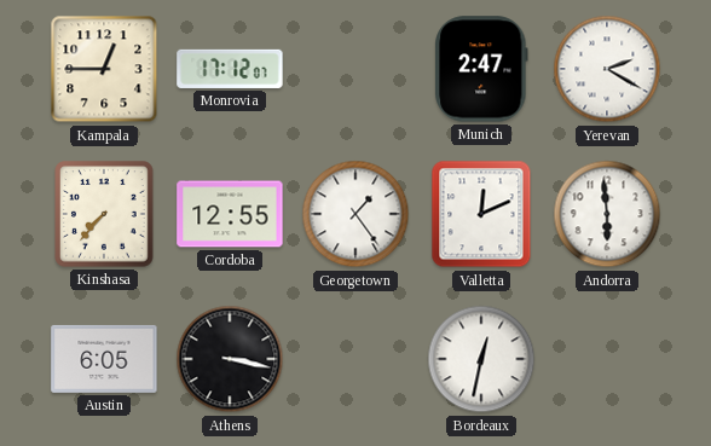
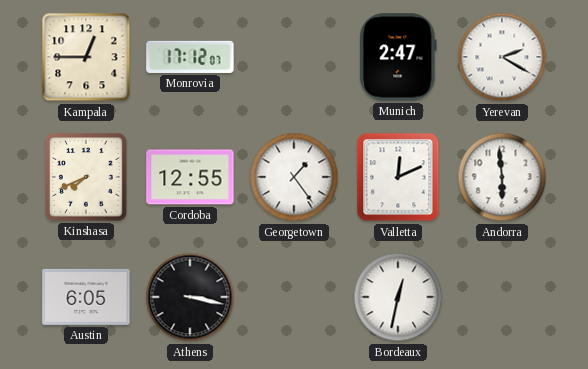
Kinshasa: 7:37 -> 7:41 (86, 177)
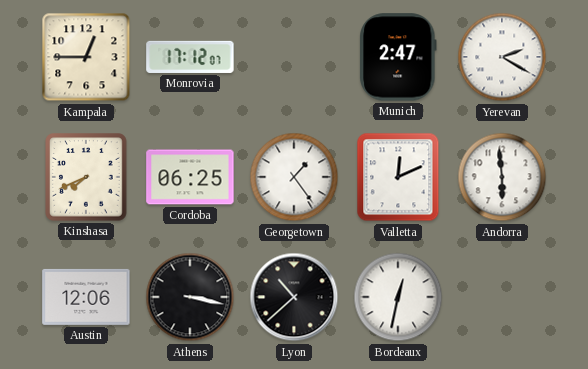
Cordoba: 12:55 -> 06:25 (190, 177)
Austin: 6:05 -> 12:06 (86, 297)
Lyon: none -> 10:38 (294, 297)
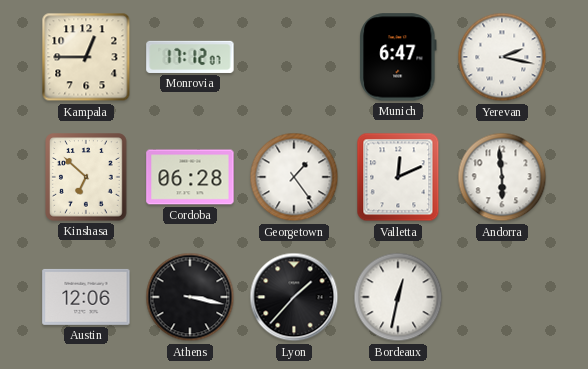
Munich: 2:47 -> 6:47 (398, 57)
Yerevan: 2:20 -> 2:17 (502, 57)
Kinshasa: 7:41 -> 6:52 (86, 177)
Cordoba: 06:25 -> 06:28 (190, 177)
Lyon: 10:38 -> 1:37 (294, 297)
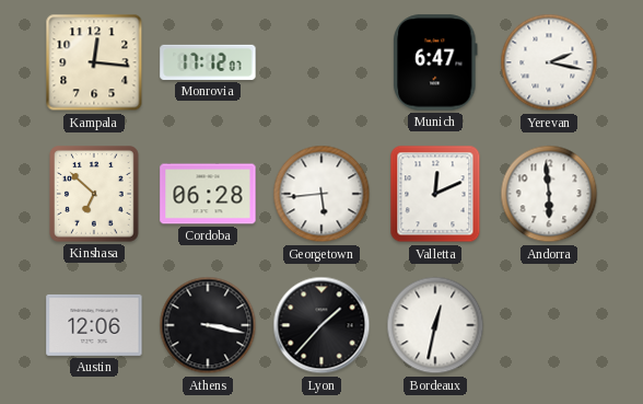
Kampala: 12:45 -> 12:16 (94, 62)
Georgetown: 1:24 -> 5:44 (321, 194)
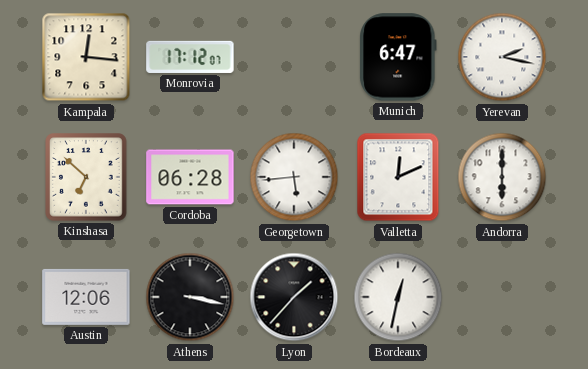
Andorra: 5:59 -> 6:00 (502, 177)
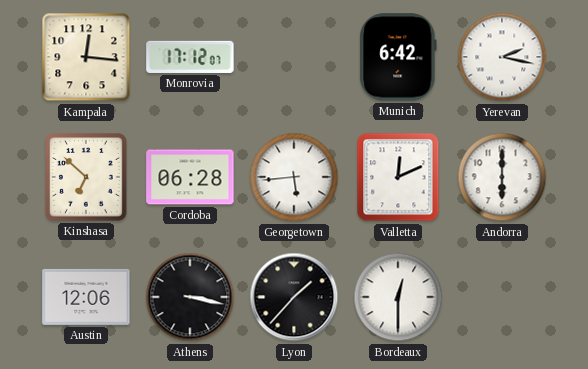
Munich: 6:47 -> 6:42 (398, 57)
Bordeaux: 12:32 -> 12:30 (398, 297)
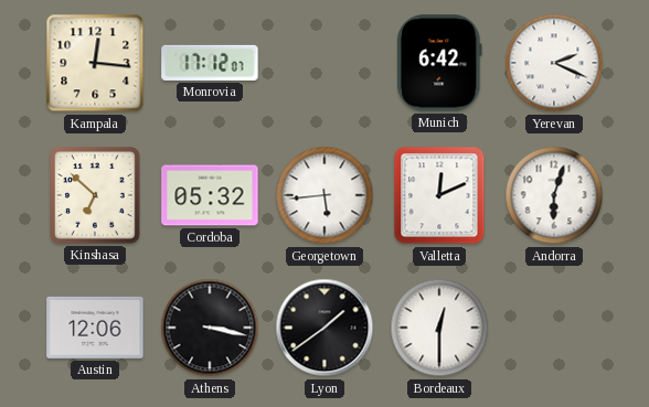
Yerevan: 2:17 -> 2:19 (554, 63)
Cordoba: 06:28 -> 05:32 (210, 195)
Andorra: 6:00 -> 6:03 (554, 195)
Lyon: 1:37 -> 1:39 (324, 328)
